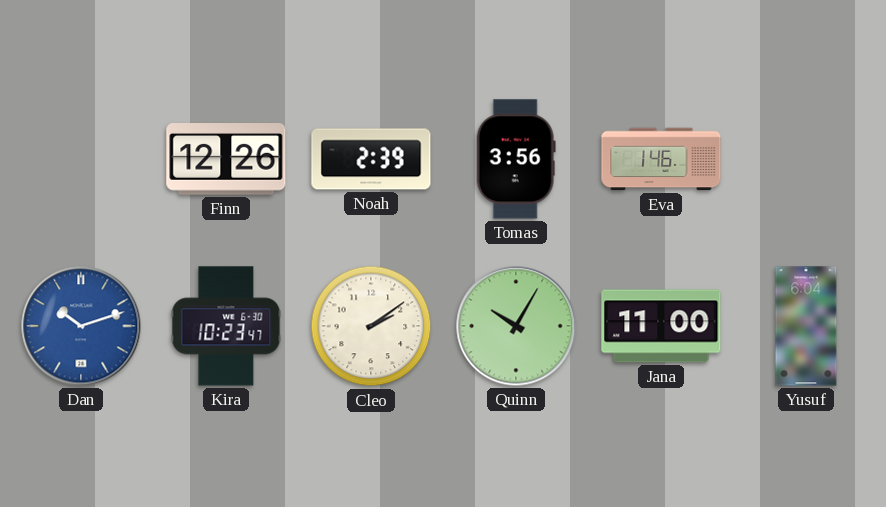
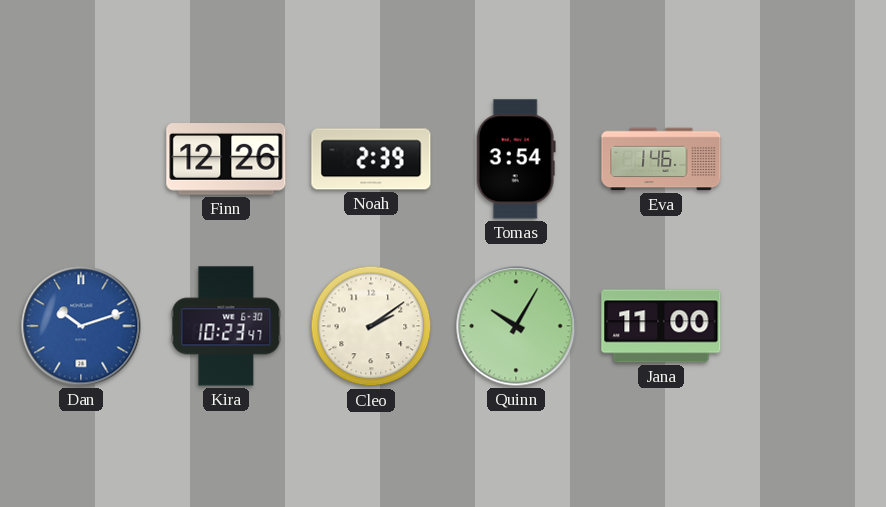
Tomas: 3:56 -> 3:54 (516, 159)
Yusuf: 6:04 -> none (806, 326)
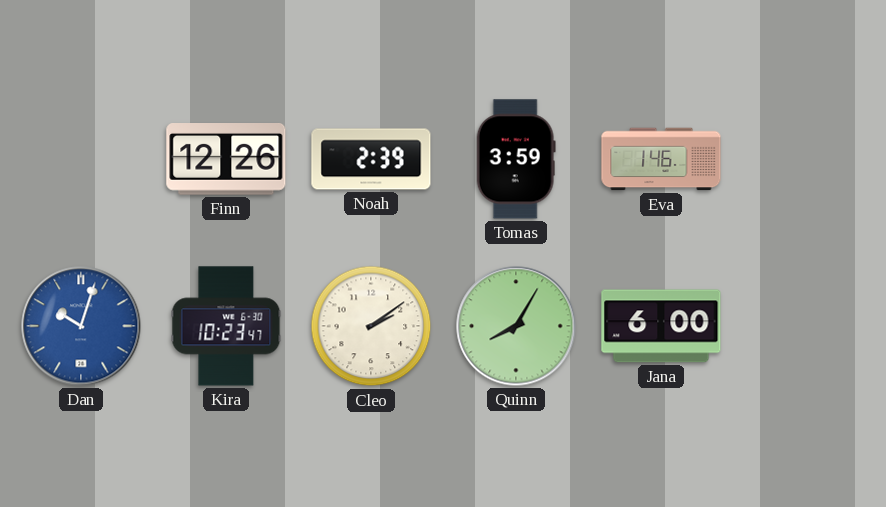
Tomas: 3:54 -> 3:59 (516, 159)
Dan: 10:12 -> 10:03 (81, 326)
Quinn: 10:05 -> 8:05 (516, 326)
Jana: 11:00 -> 6:00 (661, 326)
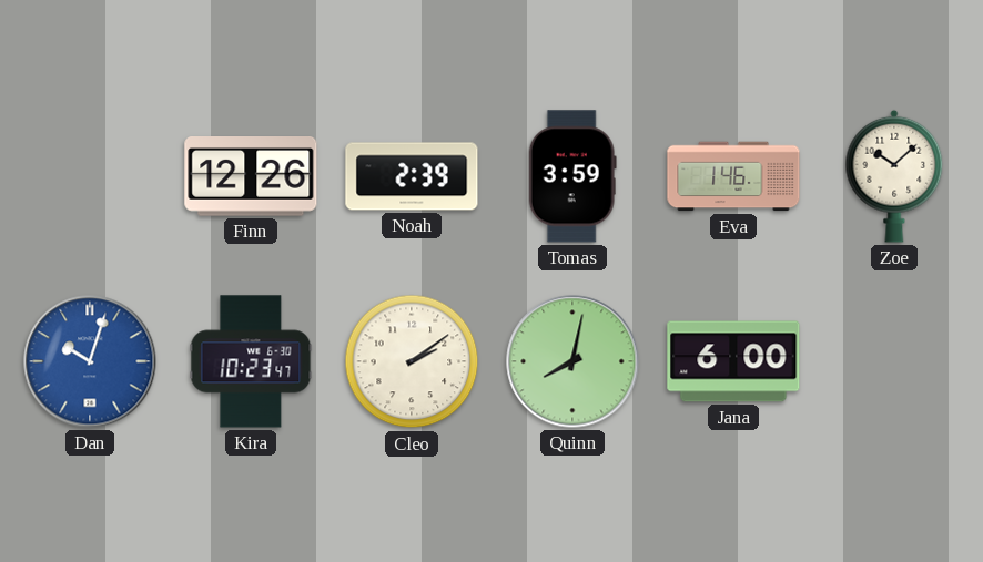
Zoe: none -> 10:08 (894, 176)
Quinn: 8:05 -> 8:02 (572, 361)
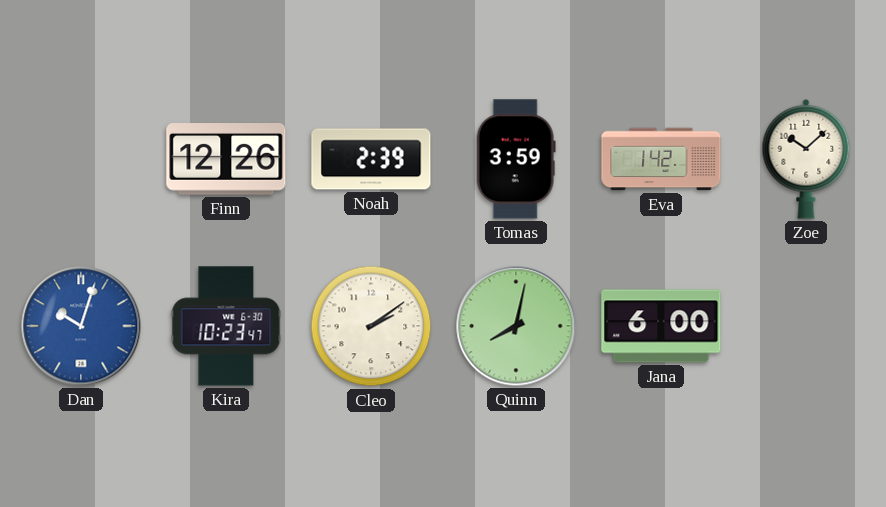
Eva: 1:46 -> 1:42 (661, 159)
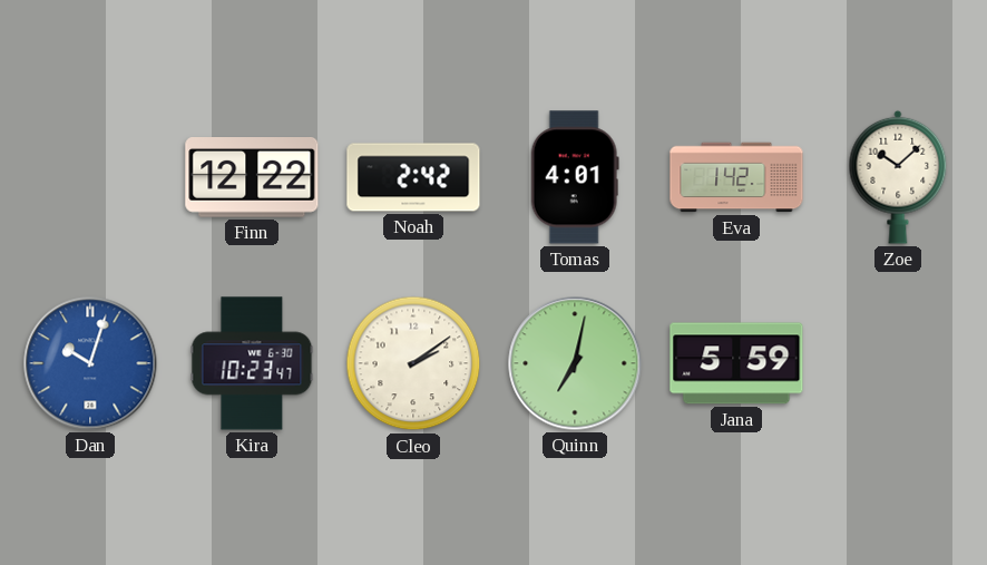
Finn: 12:26 -> 12:22 (252, 178)
Noah: 2:39 -> 2:42 (413, 177)
Tomas: 3:59 -> 4:01 (575, 177)
Quinn: 8:02 -> 7:02 (575, 363)
Jana: 6:00 -> 5:59 (736, 363)
